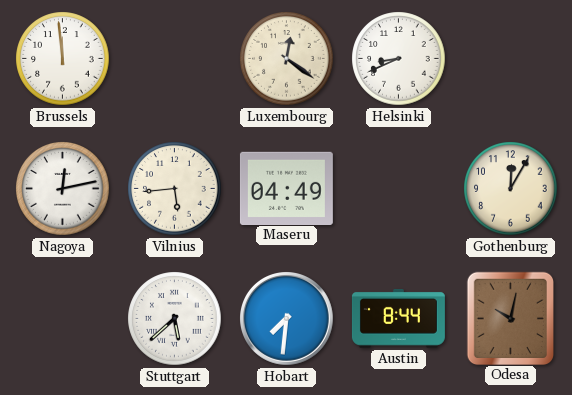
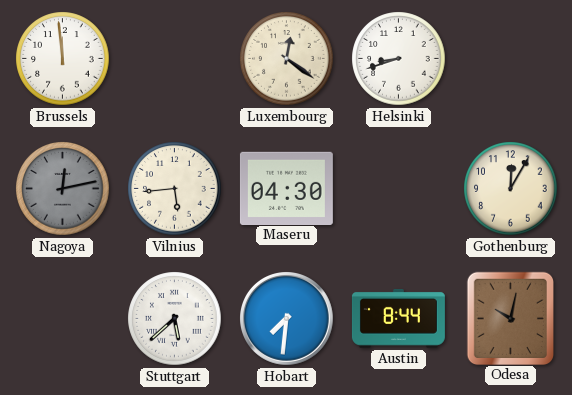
Helsinki: 8:41 -> 8:42 (399, 59)
Nagoya dial: white -> grey (63, 189)
Maseru: 04:49 -> 04:30 (286, 188)
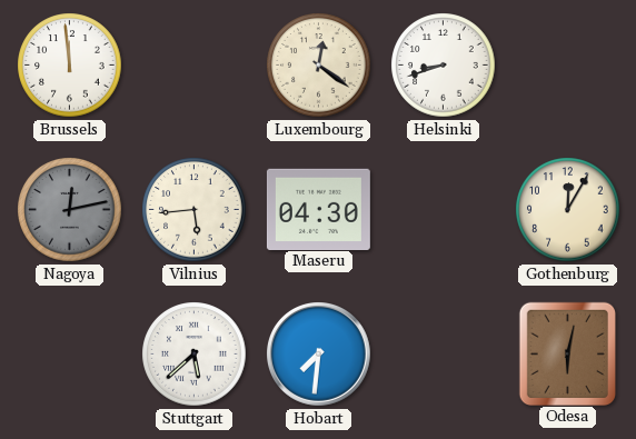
Austin: 8:44 -> none (398, 319)
Odesa: 10:02 -> 6:02 (567, 353)
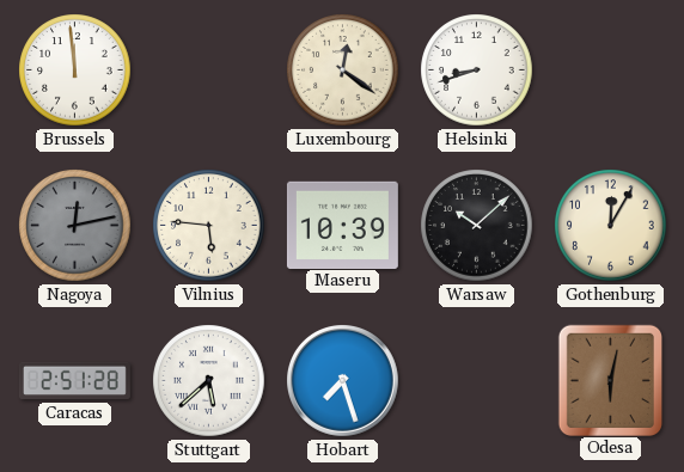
Vilnius: 5:44 -> 5:46 (209, 226)
Maseru: 04:30 -> 10:39 (342, 225)
Warsaw: none -> 10:08 (477, 226)
Caracas: none -> 2:51 (74, 381)
Hobart: 7:31 -> 7:27 (343, 381)
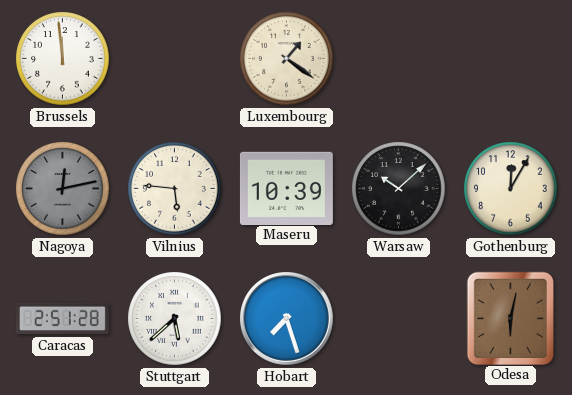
Luxembourg: 12:21 -> 1:21 (287, 59)
Helsinki: 8:42 -> none (477, 71)
